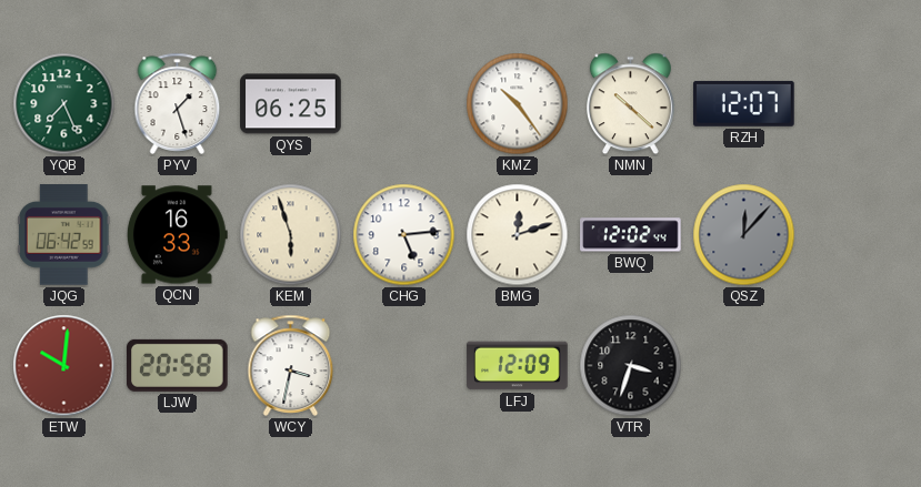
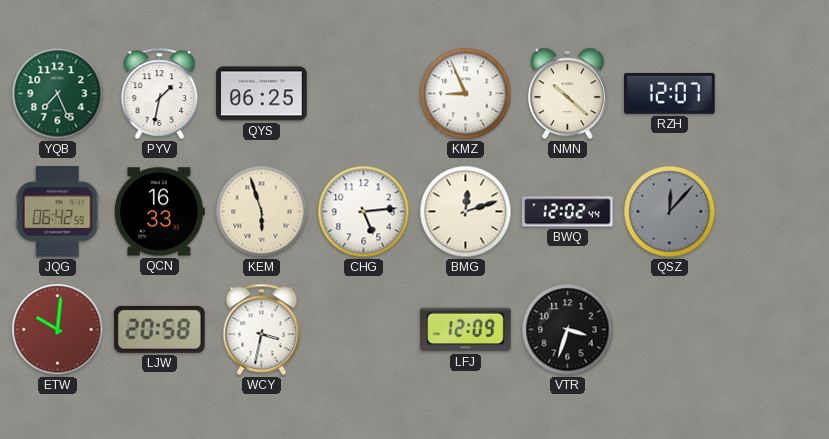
PYV: 1:27 -> 1:32 (160, 93)
KMZ: 10:24 -> 8:56 (466, 94)
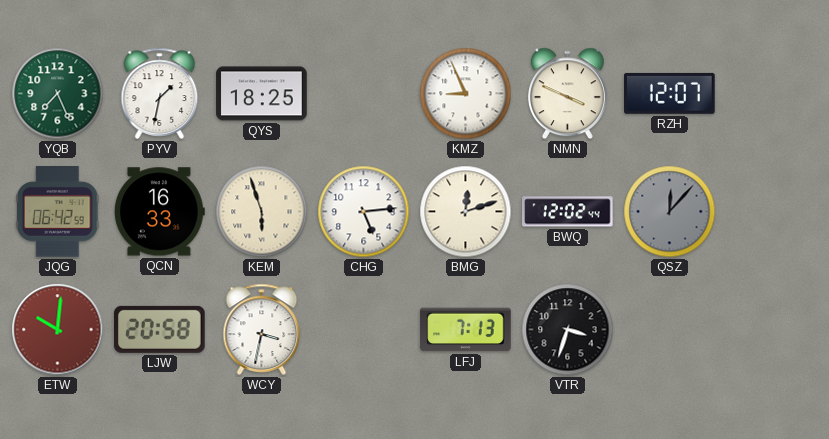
QYS: 06:25 -> 18:25 (262, 94)
NMN: 10:22 -> 3:49 (567, 94)
LFJ: 12:09 -> 7:13 (466, 330)
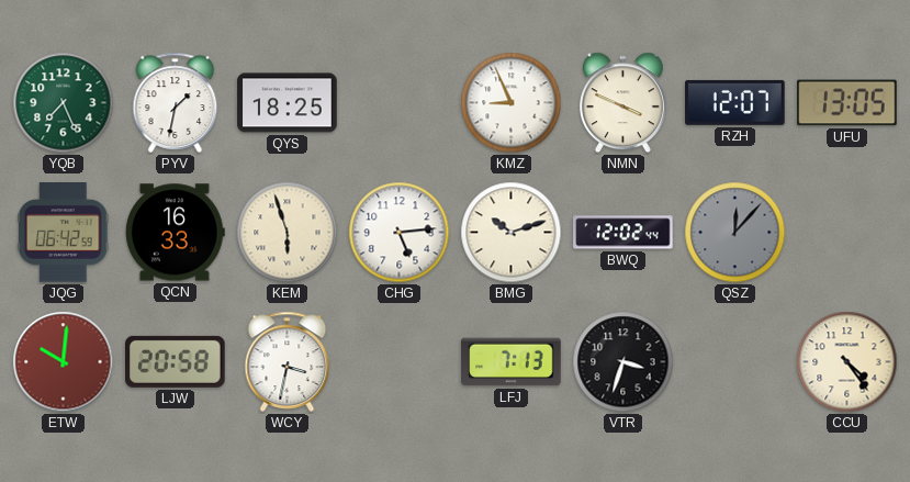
UFU: none -> 13:05 (847, 103)
BMG: 12:12 -> 10:12 (512, 233)
CCU: none -> 4:24 (847, 362)
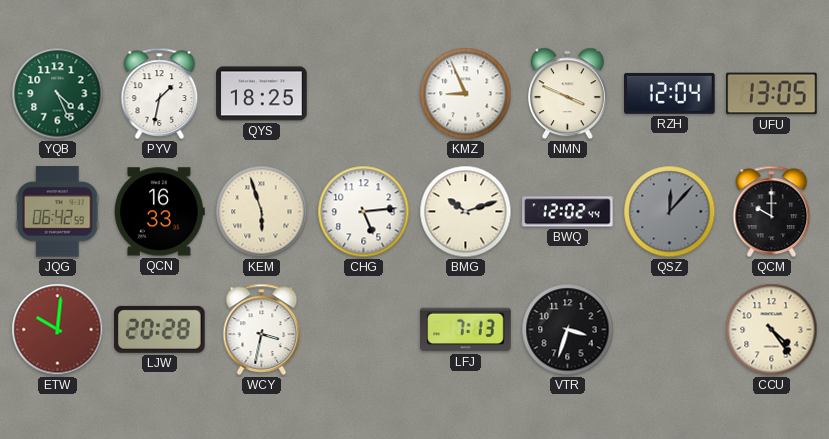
YQB: 7:26 -> 4:26 (58, 94)
RZH: 12:07 -> 12:04 (670, 93)
QCM: none -> 10:00 (772, 211)
LJW: 20:58 -> 20:28 (160, 329)
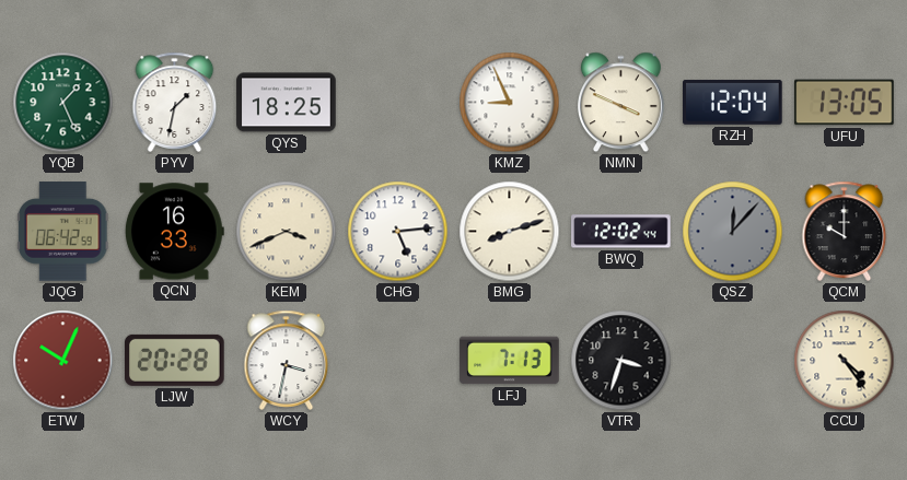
YQB: 4:26 -> 1:26 (63, 103)
KEM: 5:57 -> 3:41 (287, 232)
BMG: 10:12 -> 8:12 (510, 232)
ETW: 10:01 -> 10:04 (63, 361)
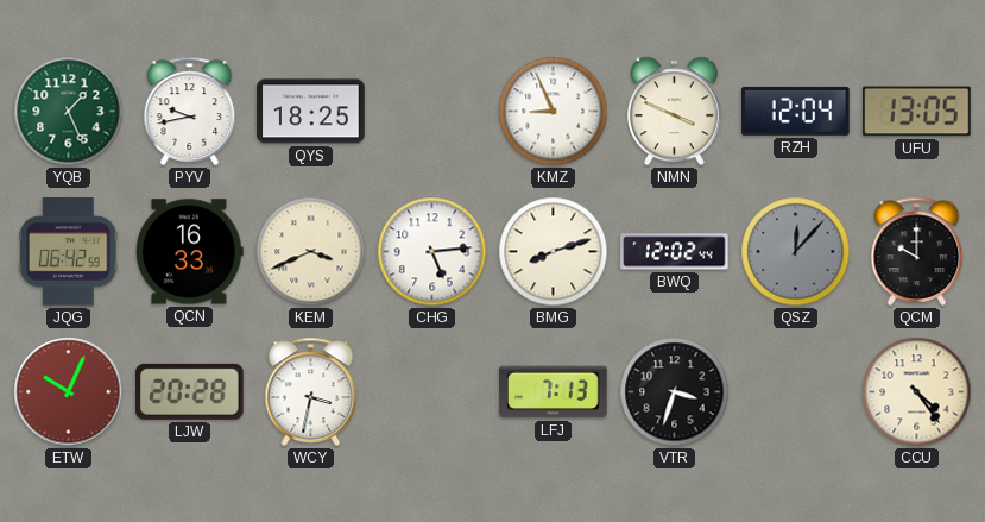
PYV: 1:32 -> 9:43 (190, 111)
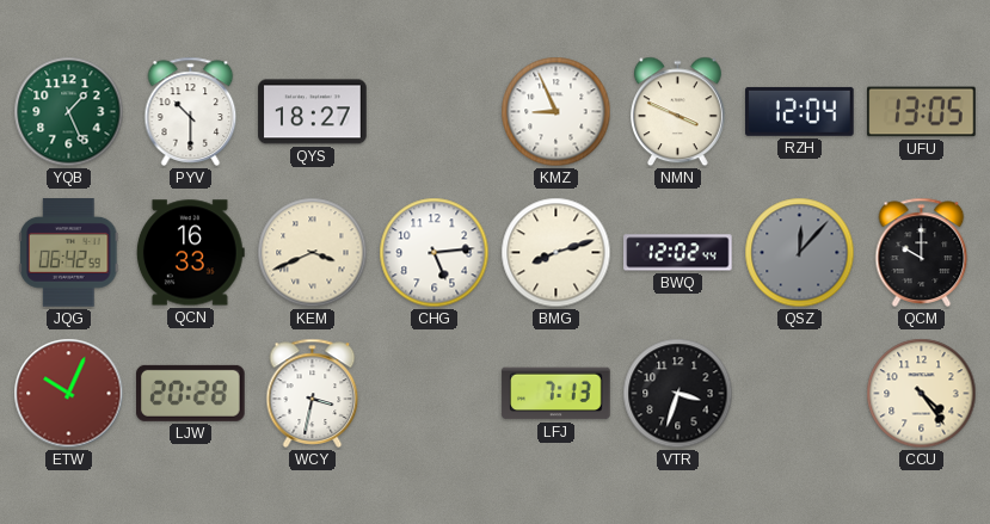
PYV: 9:43 -> 10:30 (191, 111)
QYS: 18:25 -> 18:27 (313, 112)
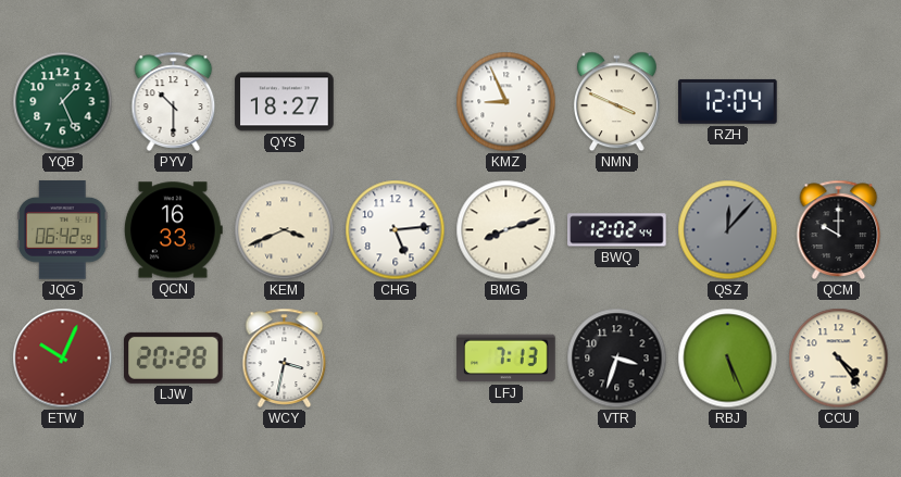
UFU: 13:05 -> none (922, 112)
RBJ: none -> 5:26 (728, 359)
